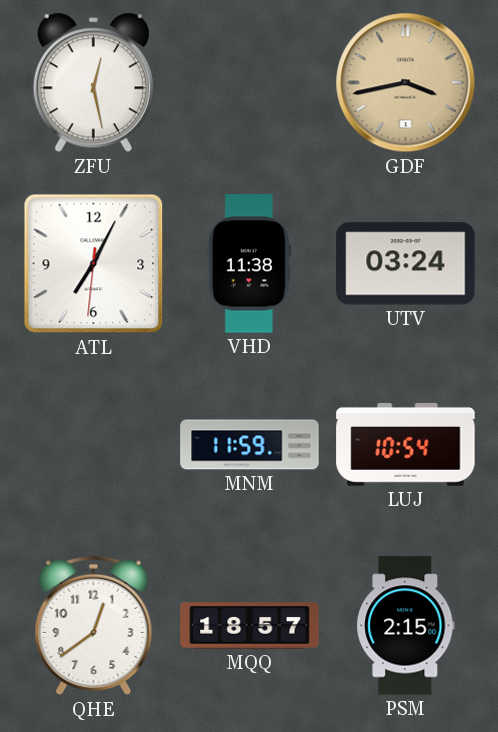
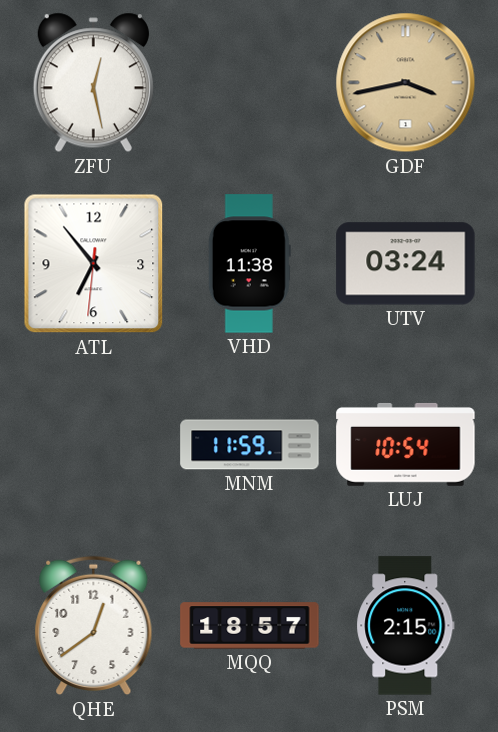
ATL: 7:04 -> 6:53 (94, 264)
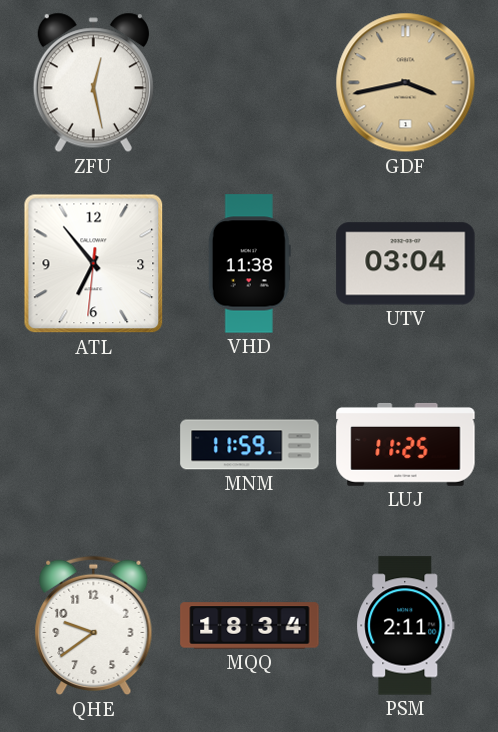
UTV: 03:24 -> 03:04 (406, 264)
LUJ: 10:54 -> 11:25 (406, 444)
QHE: 12:39 -> 9:39 (94, 626)
MQQ: 18:57 -> 18:34 (250, 626)
PSM: 2:15 -> 2:11 (406, 626)
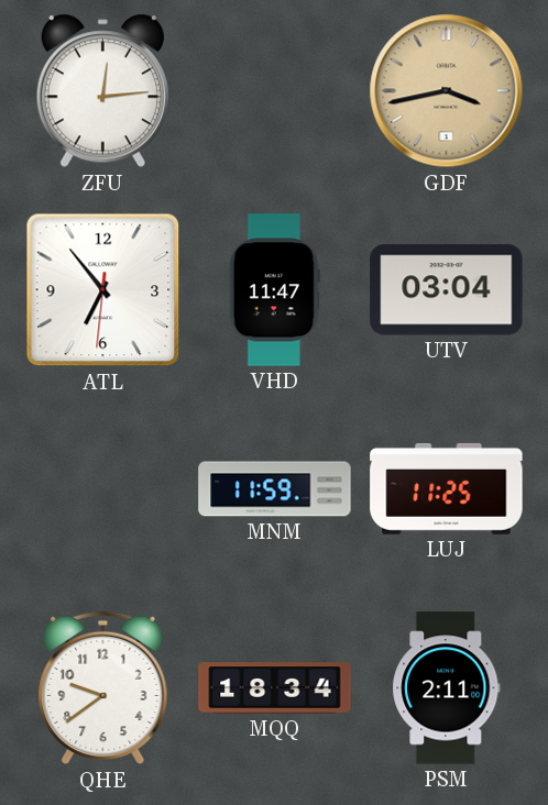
ZFU: 12:28 -> 12:14 (102, 91)
VHD: 11:38 -> 11:47 (274, 290)
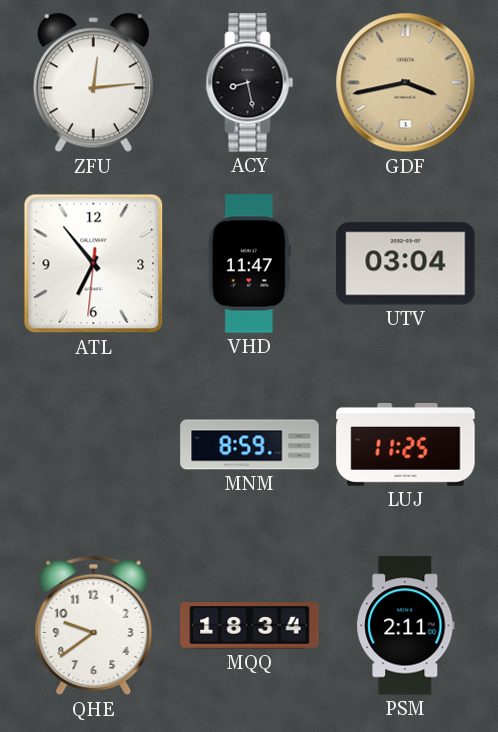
ACY: none -> 8:28 (250, 83)
MNM: 11:59 -> 8:59 (250, 445)
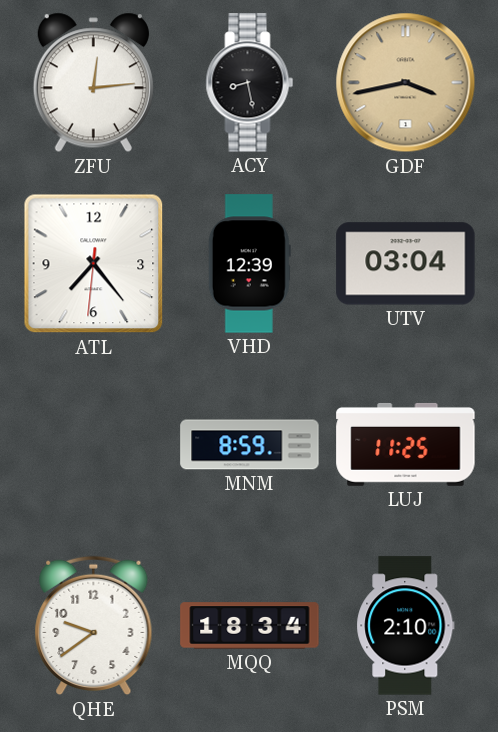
ATL: 6:53 -> 7:23 (94, 264)
VHD: 11:47 -> 12:39 (249, 264)
PSM: 2:11 -> 2:10 (406, 626)
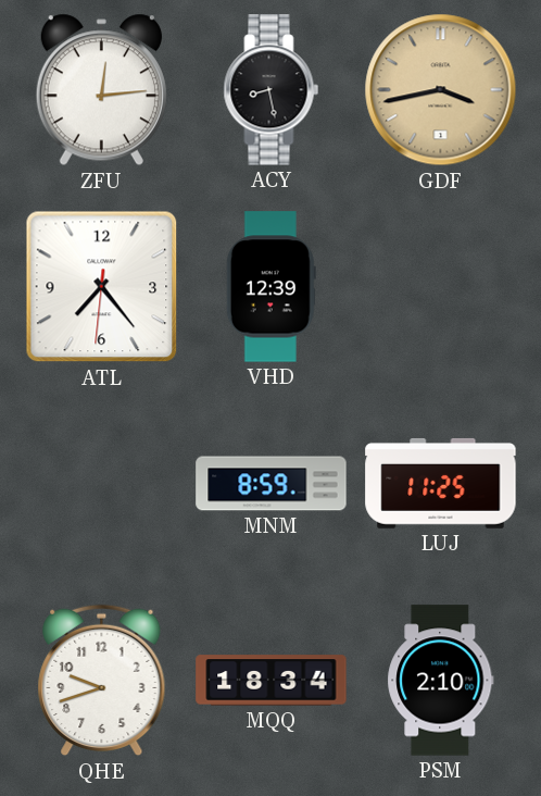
UTV: 03:04 -> none (406, 264)
QHE: 9:39 -> 9:42 (102, 681)
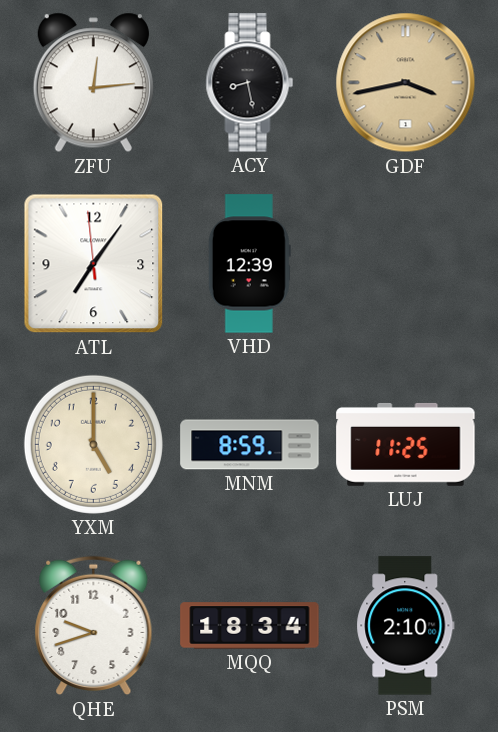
ATL: 7:23 -> 7:05 (94, 264)
YXM: none -> 5:00 (93, 444)
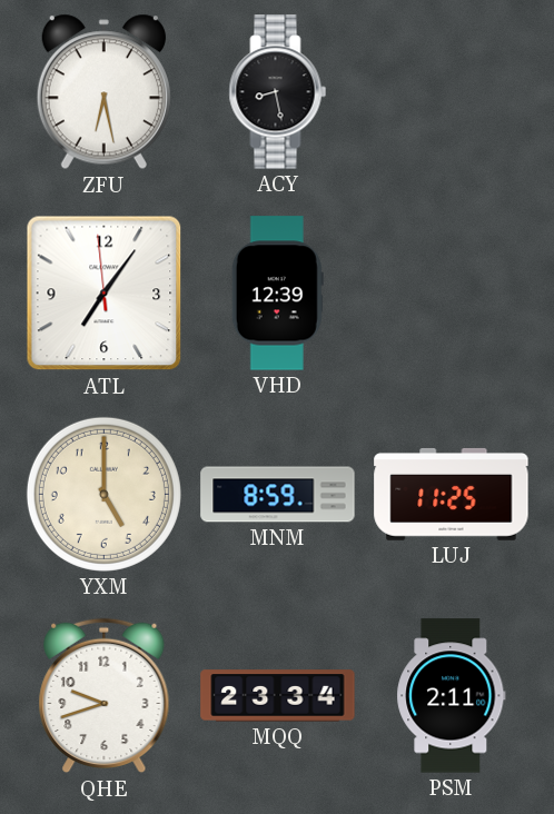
ZFU: 12:14 -> 6:28 (103, 92)
GDF: 3:43 -> none (406, 83)
MQQ: 18:34 -> 23:34 (278, 696)
PSM: 2:10 -> 2:11 (452, 696)
